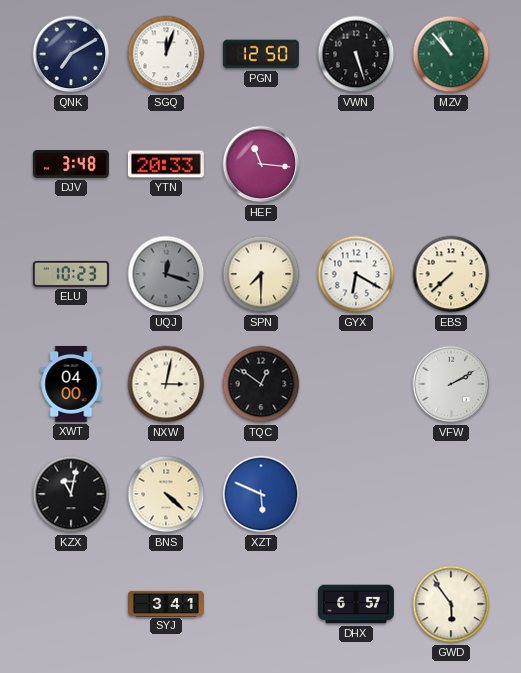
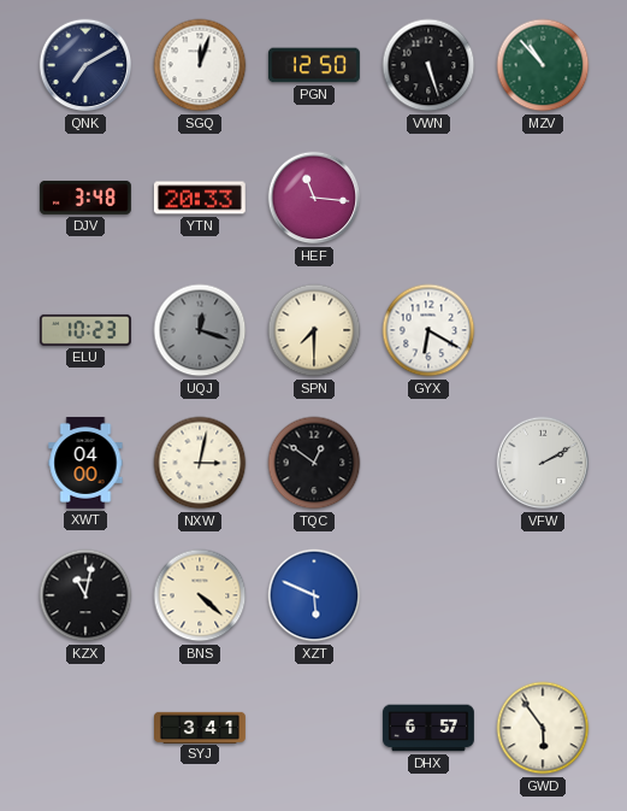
EBS: 7:38 -> none (451, 274)
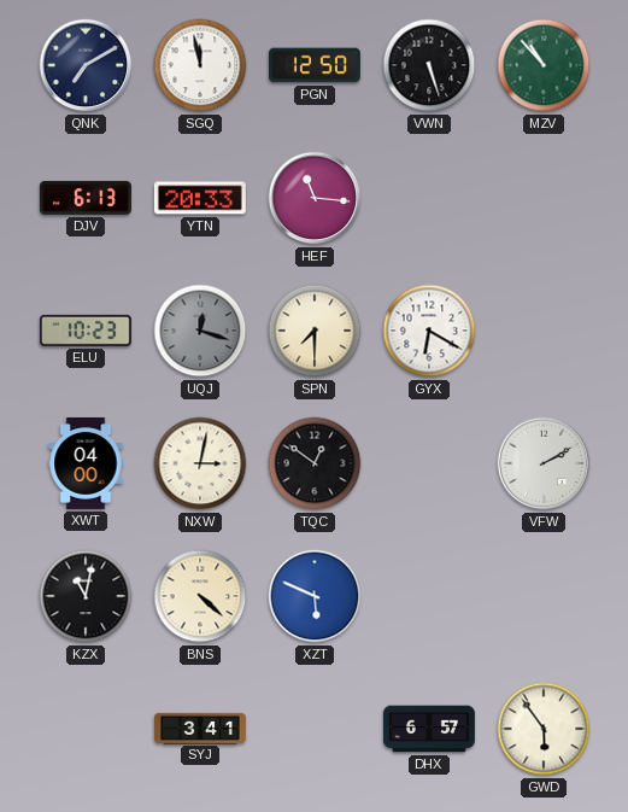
SGQ: 12:03 -> 11:58 (200, 65)
DJV: 3:48 -> 6:13 (86, 198)
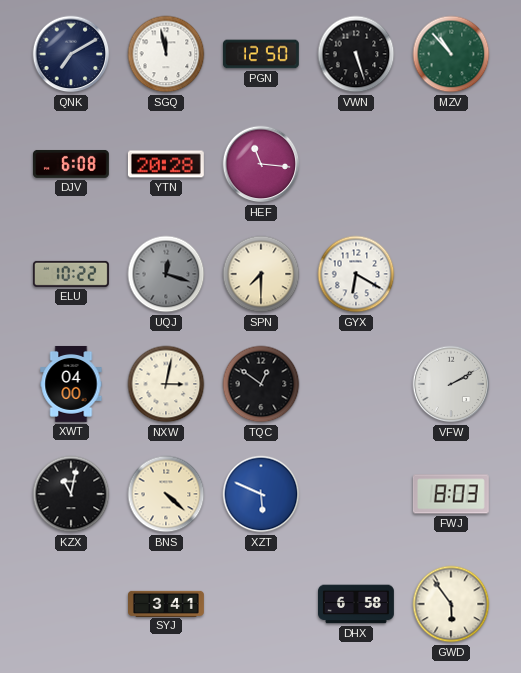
DJV: 6:13 -> 6:08 (71, 164)
YTN: 20:33 -> 20:28 (166, 164)
ELU: 10:23 -> 10:22 (71, 274)
FWJ: none -> 8:03 (451, 494)
DHX: 6:57 -> 6:58 (357, 604)
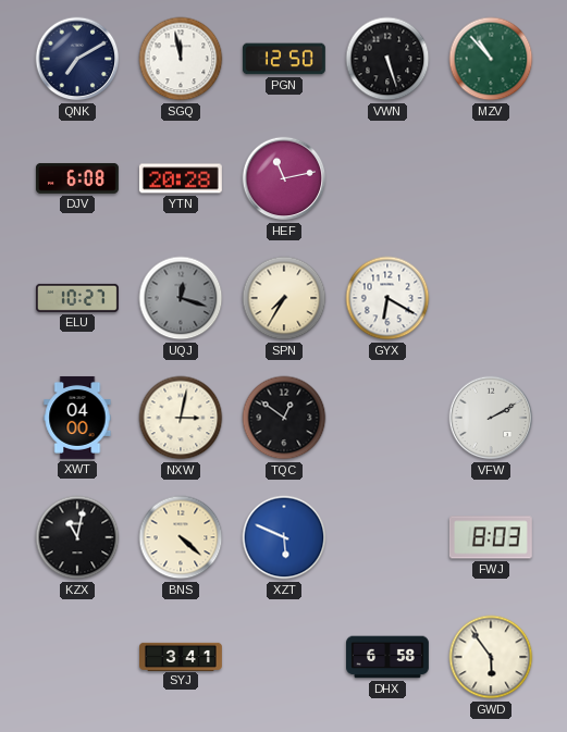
HEF: 11:16 -> 11:13 (284, 178)
ELU: 10:22 -> 10:27 (77, 298)
SPN: 7:30 -> 7:35 (284, 298)
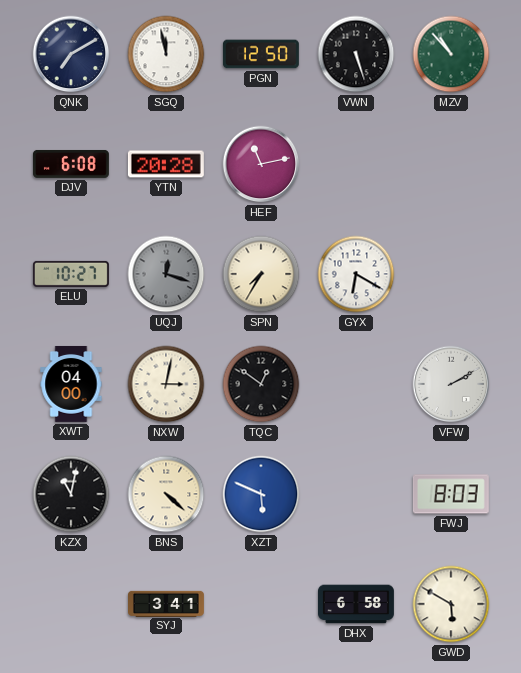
GWD: 5:54 -> 5:50 (451, 604)
